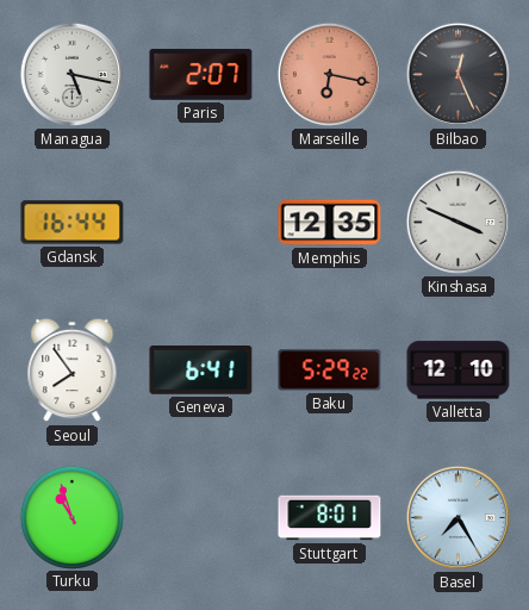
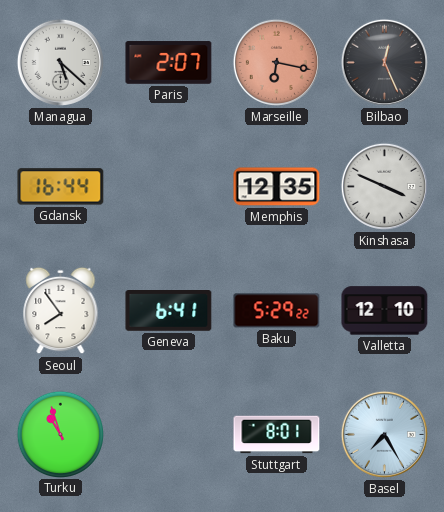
Managua: 5:17 -> 5:22 (60, 62)
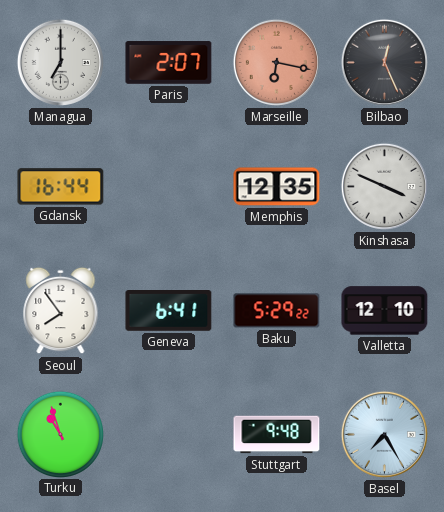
Managua: 5:22 -> 7:00 (60, 62)
Stuttgart: 8:01 -> 9:48 (277, 435)
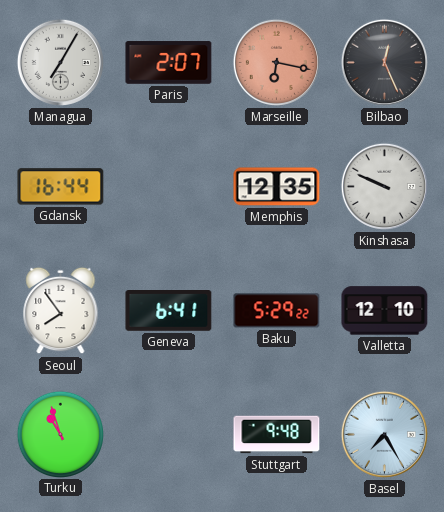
Managua: 7:00 -> 7:05 (60, 62)
Kinshasa: 3:49 -> 9:49 (384, 186)
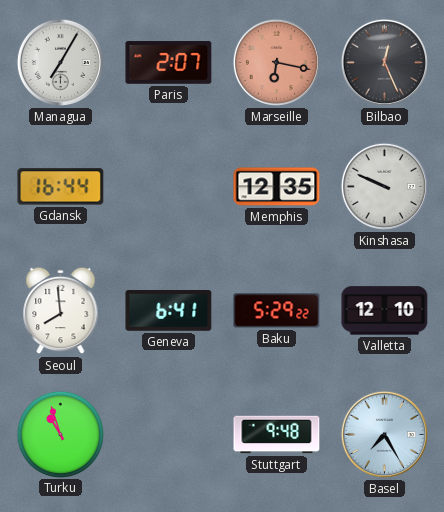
Seoul: 7:54 -> 7:59 (61, 311)
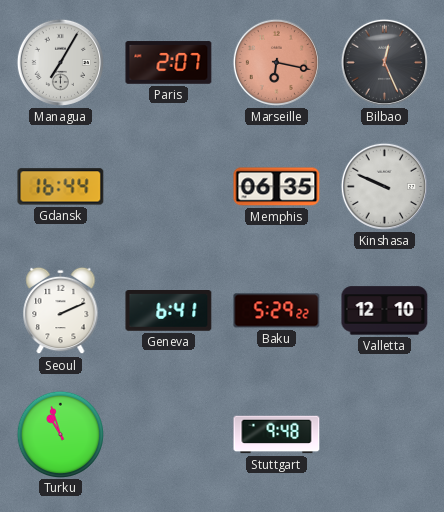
Memphis: 12:35 -> 06:35 (277, 187)
Seoul: 7:59 -> 2:11 (61, 311)
Basel: 7:25 -> none (384, 434)
